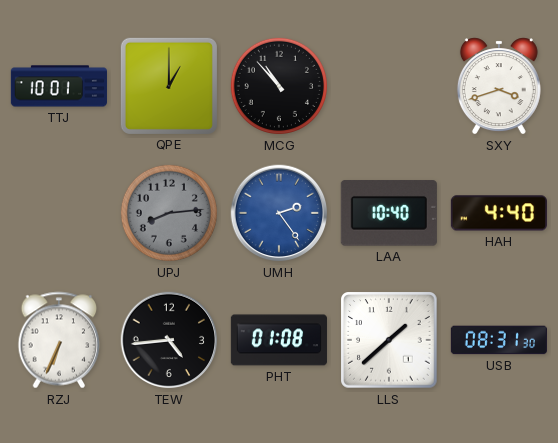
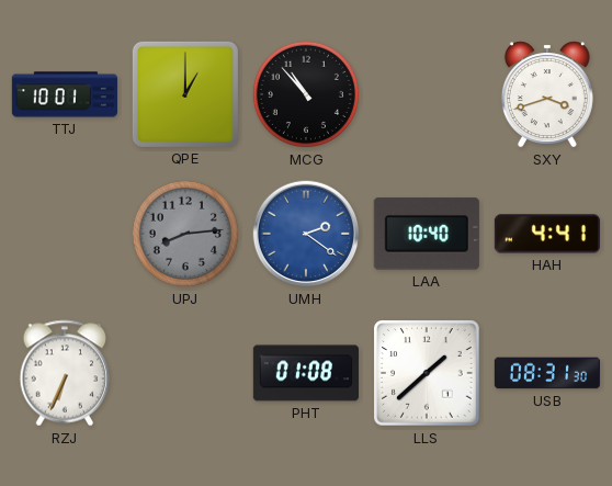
UMH: 2:24 -> 2:21 (306, 234)
HAH: 4:40 -> 4:41 (547, 234)
TEW: 4:44 -> none (169, 340)
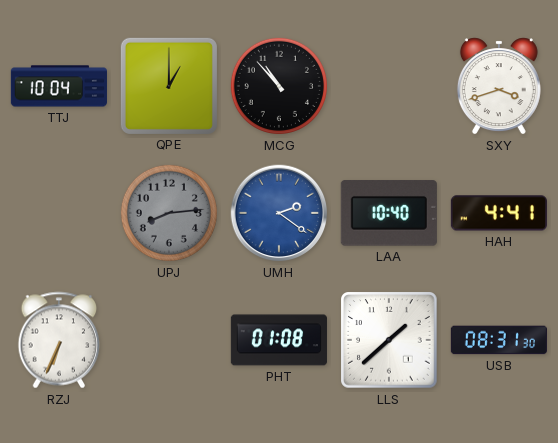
TTJ: 10:01 -> 10:04 (59, 86)
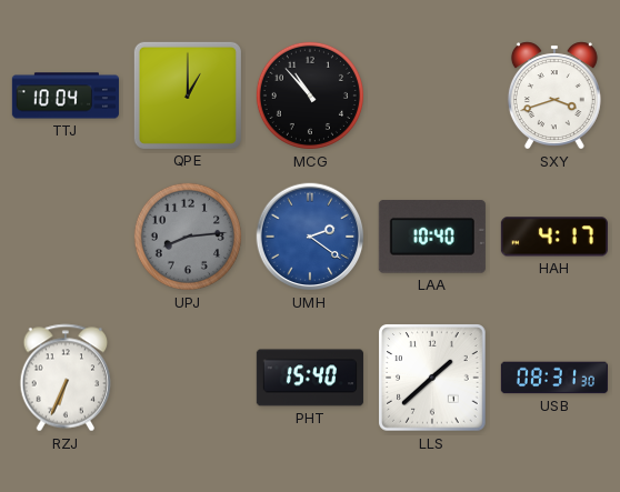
HAH: 4:41 -> 4:17 (554, 237)
PHT: 01:08 -> 15:40 (310, 378)
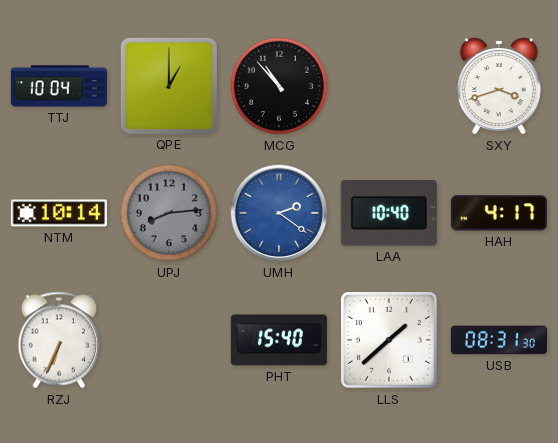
NTM: none -> 10:14 (59, 213)
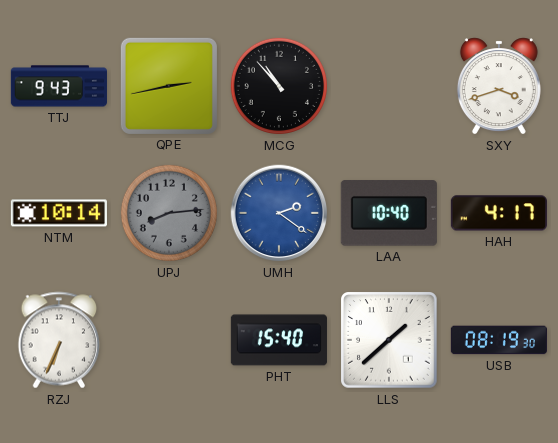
TTJ: 10:04 -> 9:43 (59, 86)
QPE: 1:00 -> 2:43 (169, 86)
USB: 08:31 -> 08:19 (499, 340)
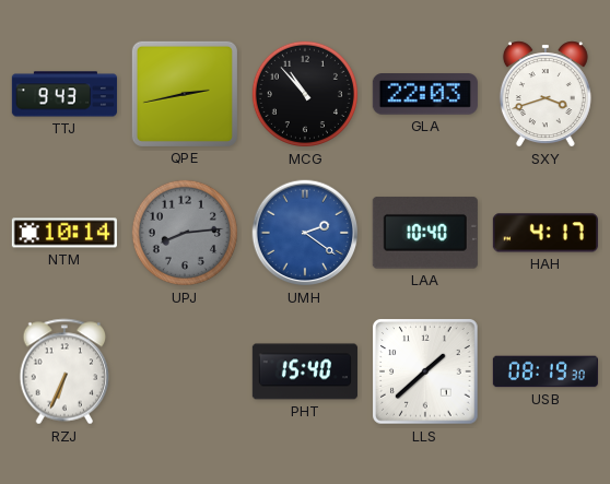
GLA: none -> 22:03 (425, 94)
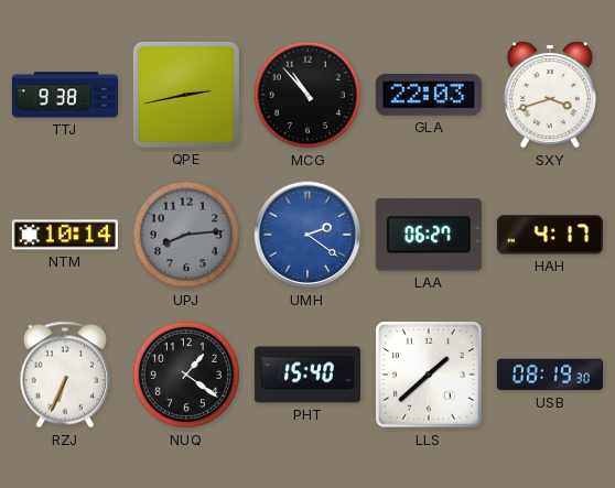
TTJ: 9:43 -> 9:38 (65, 95)
LAA: 10:40 -> 06:27 (429, 235)
NUQ: none -> 1:21 (186, 375)
